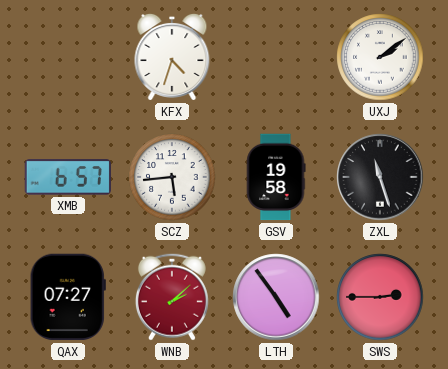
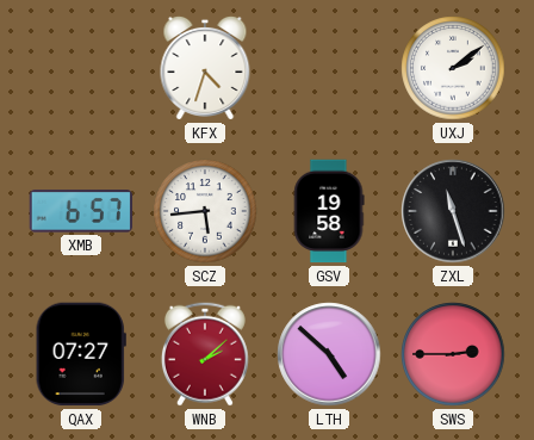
LTH: 4:54 -> 4:52 (329, 354)
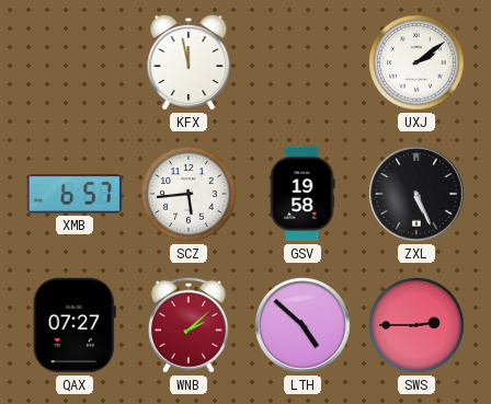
KFX: 4:33 -> 11:58 (189, 62)
ZXL: 11:27 -> 5:26 (416, 194)
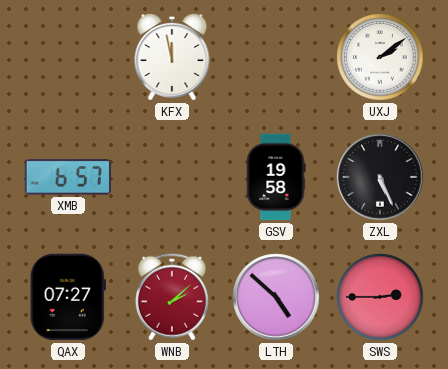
SCZ: 5:44 -> none (189, 194)
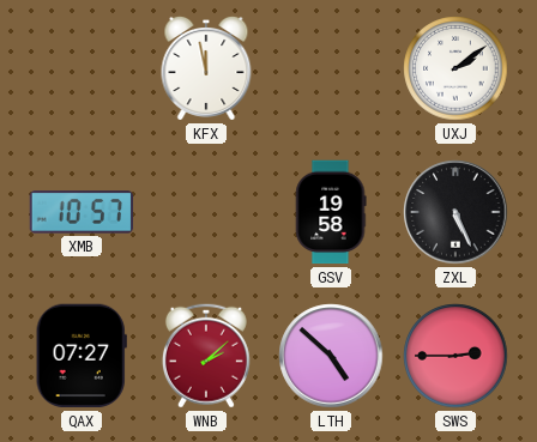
XMB: 6:57 -> 10:57 (80, 212)
